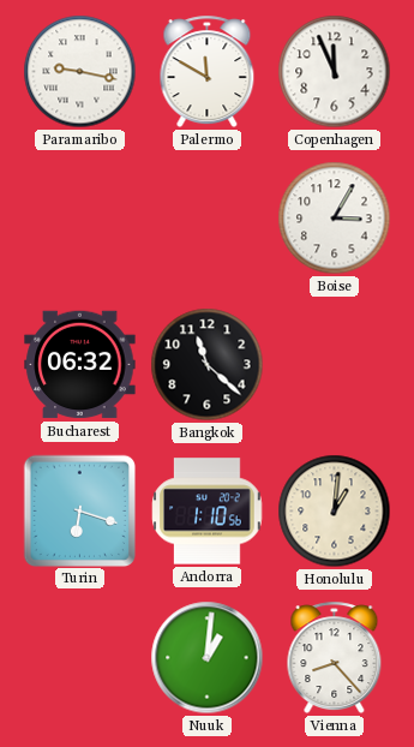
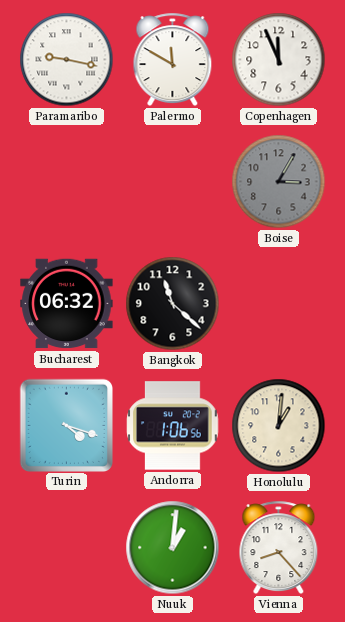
Boise dial: white -> grey (279, 182)
Turin: 6:18 -> 4:18 (66, 425)
Andorra: 1:10 -> 1:06 (173, 426)
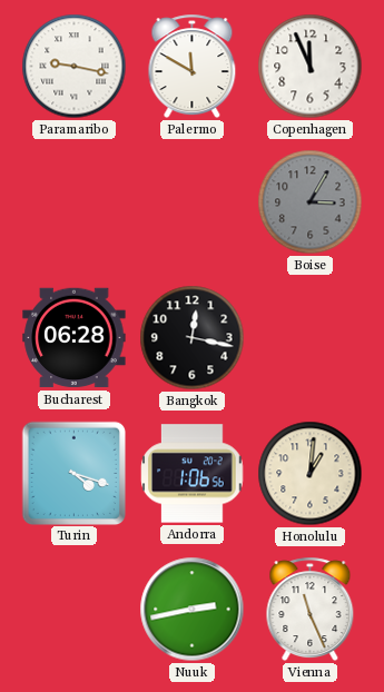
Bucharest: 06:32 -> 06:28 (75, 338)
Bangkok: 11:22 -> 12:17 (193, 338)
Nuuk: 1:01 -> 2:43 (193, 610)
Vienna: 8:23 -> 11:26 (311, 610)
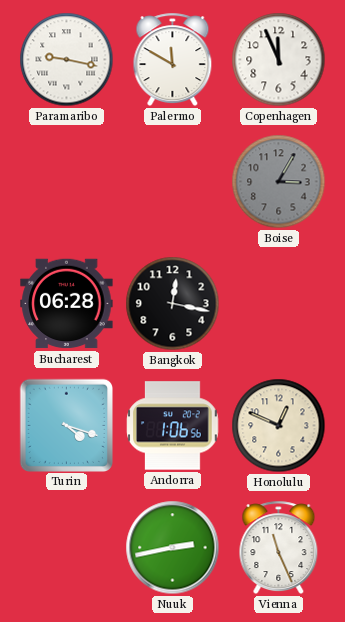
Honolulu: 1:01 -> 12:49 (279, 426)
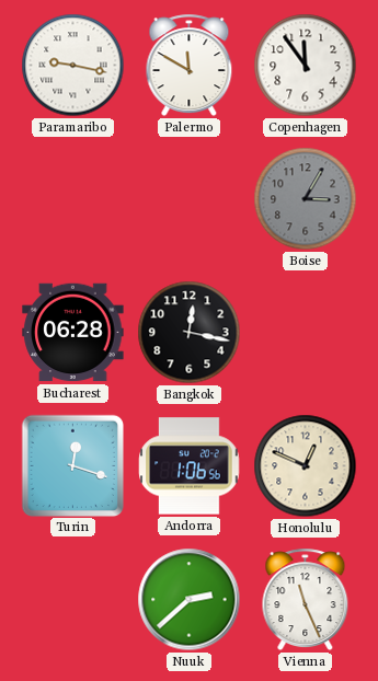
Copenhagen: 11:56 -> 11:54 (306, 66)
Turin: 4:18 -> 12:18 (72, 465)
Nuuk: 2:43 -> 2:38 (190, 600)
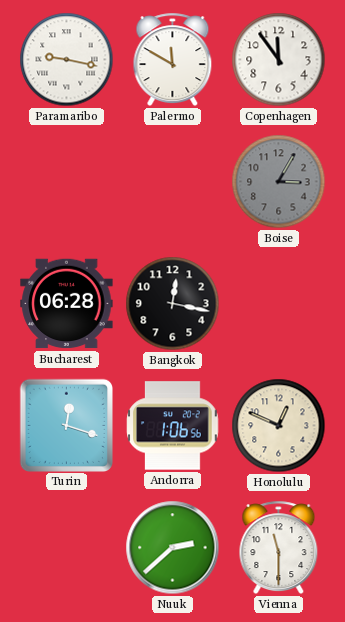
Vienna: 11:26 -> 11:30 (279, 548)
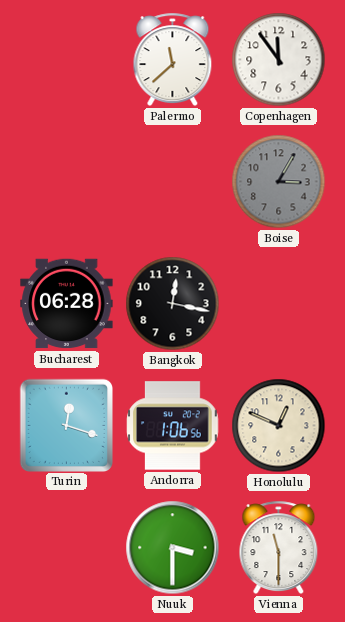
Paramaribo: 9:17 -> none (67, 60)
Palermo: 11:50 -> 11:38 (173, 60)
Nuuk: 2:38 -> 3:30 (173, 548)
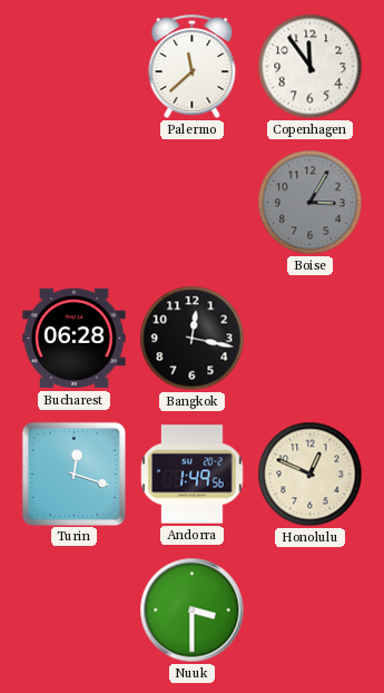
Andorra: 1:06 -> 1:49 (193, 475)
Vienna: 11:30 -> none (279, 548)
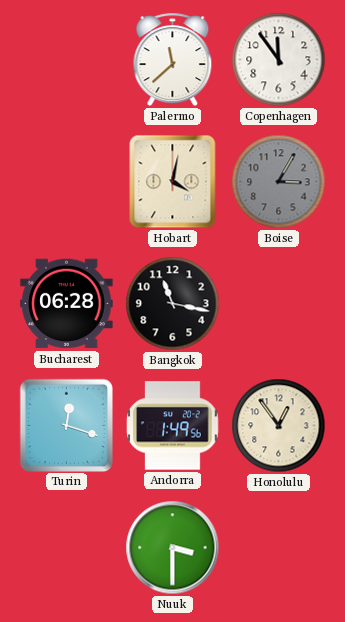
Hobart: none -> 4:02 (173, 182)
Bangkok: 12:17 -> 11:17 (173, 304)
Honolulu: 12:49 -> 12:54 (279, 426)
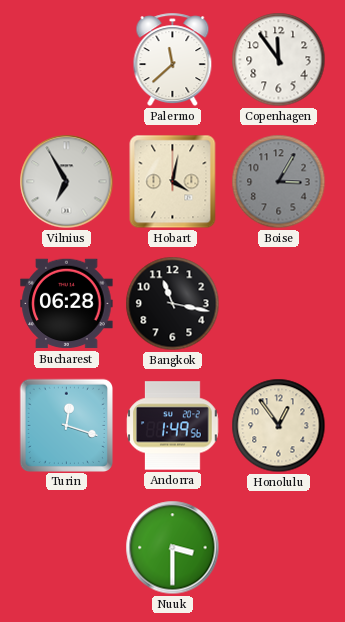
Vilnius: none -> 6:55 (67, 182)
